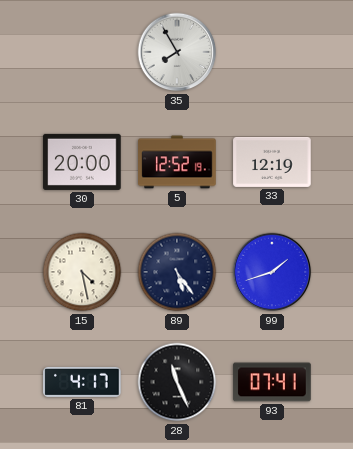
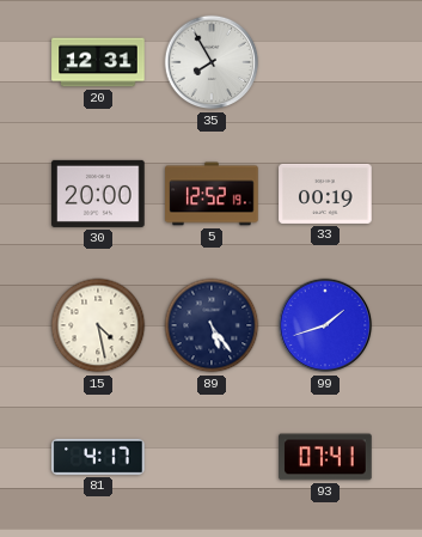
20: none -> 12:31 (98, 62)
33: 12:19 -> 00:19 (325, 194)
28: 11:26 -> none (177, 382)
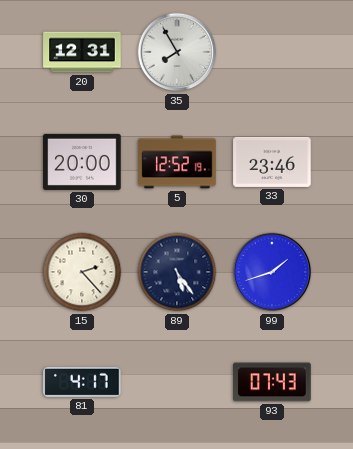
33: 00:19 -> 23:46 (272, 162)
15: 4:28 -> 2:23 (82, 272)
93: 07:41 -> 07:43 (272, 382)
